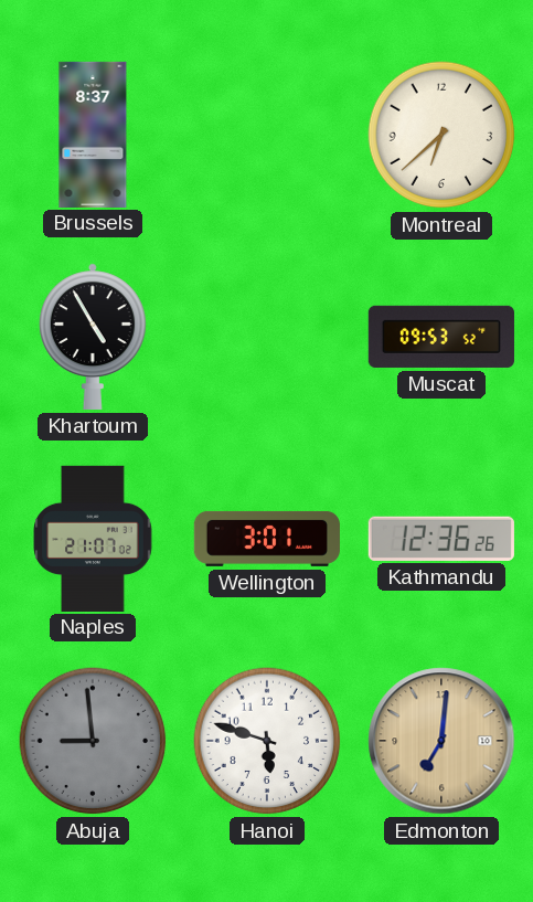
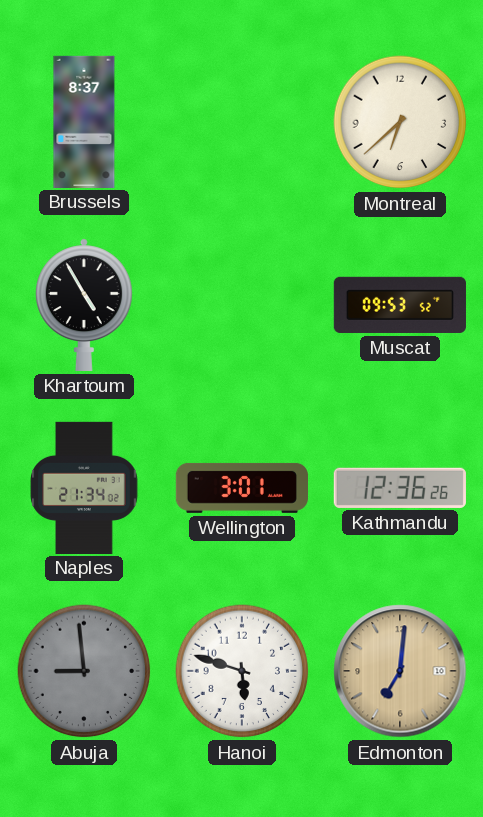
Naples: 21:07 -> 21:34 (84, 487)
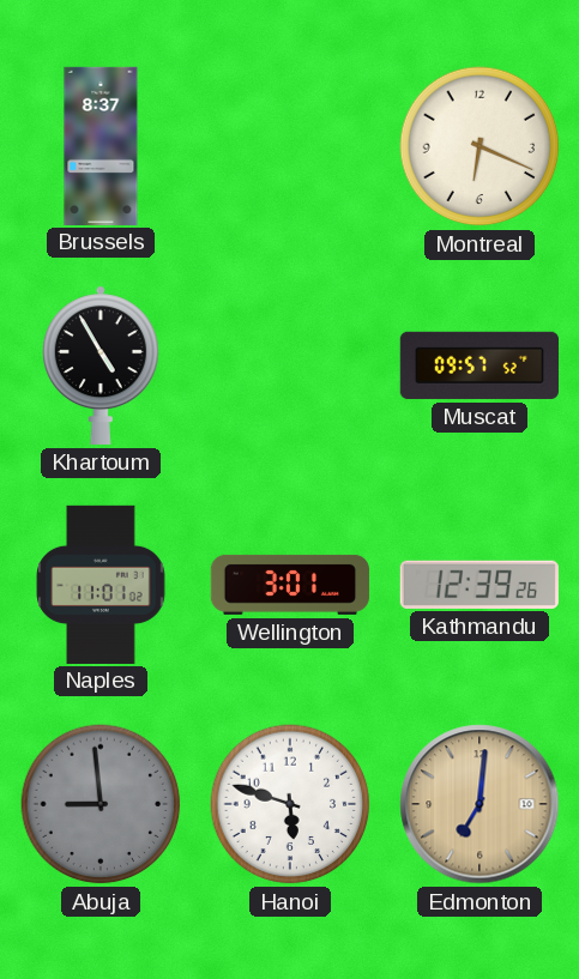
Montreal: 6:38 -> 6:19 (480, 146)
Muscat: 09:53 -> 09:57 (480, 365)
Naples: 21:34 -> 11:01 (101, 584)
Kathmandu: 12:36 -> 12:39 (480, 585)
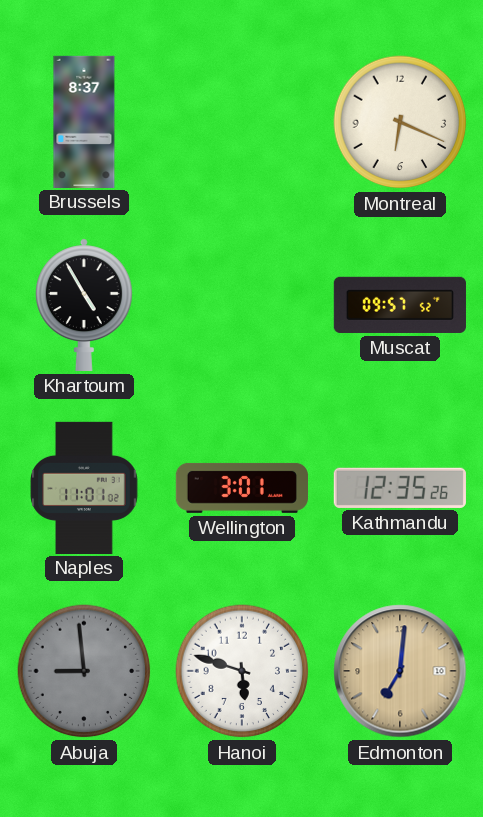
Kathmandu: 12:39 -> 12:35 (400, 488)
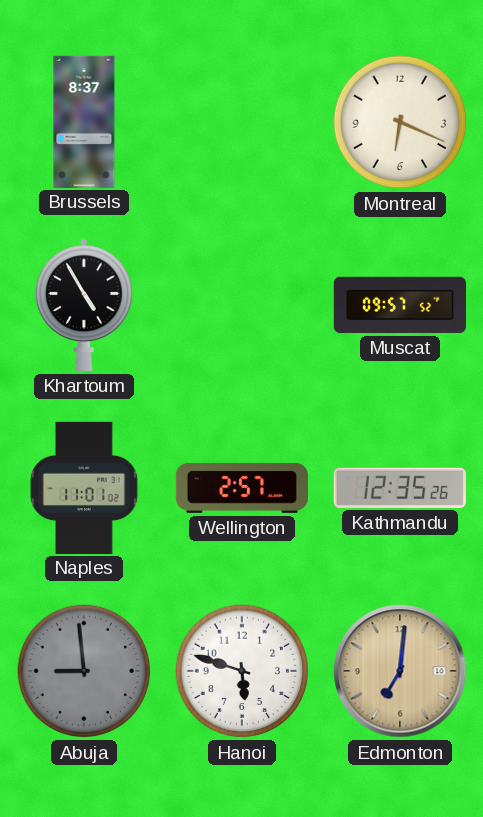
Wellington: 3:01 -> 2:57 (242, 488)
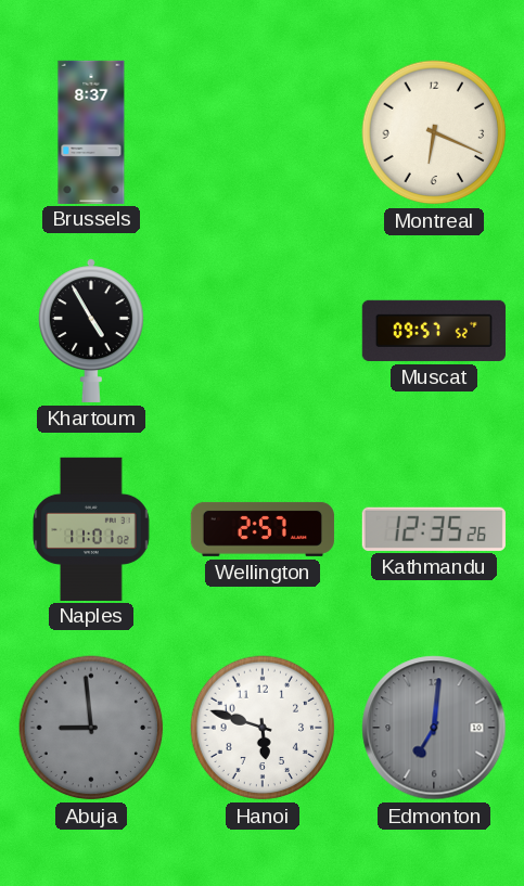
Edmonton dial: champagne -> grey (434, 728)
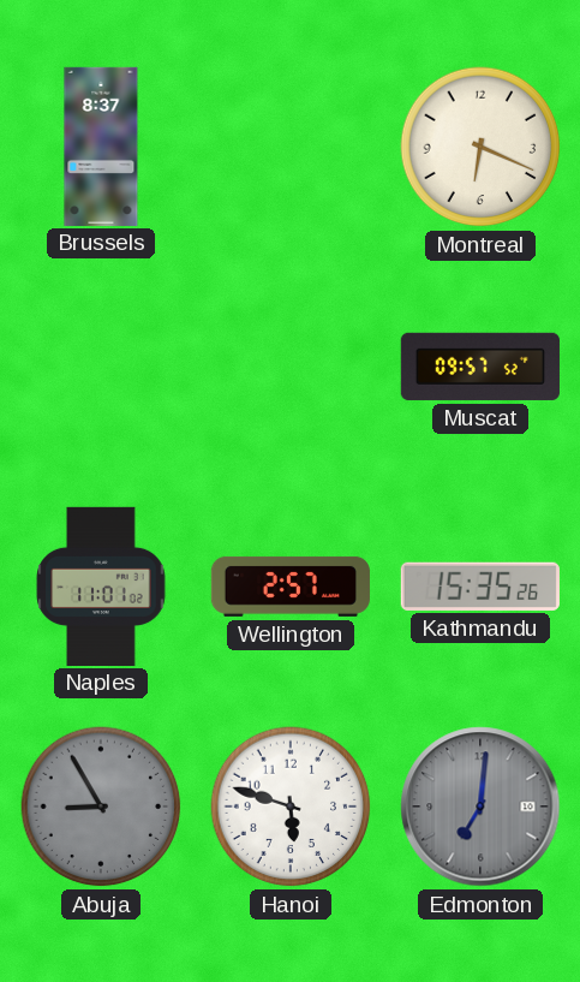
Khartoum: 4:55 -> none (91, 331)
Kathmandu: 12:35 -> 15:35 (480, 587)
Abuja: 8:59 -> 8:55 (101, 807)
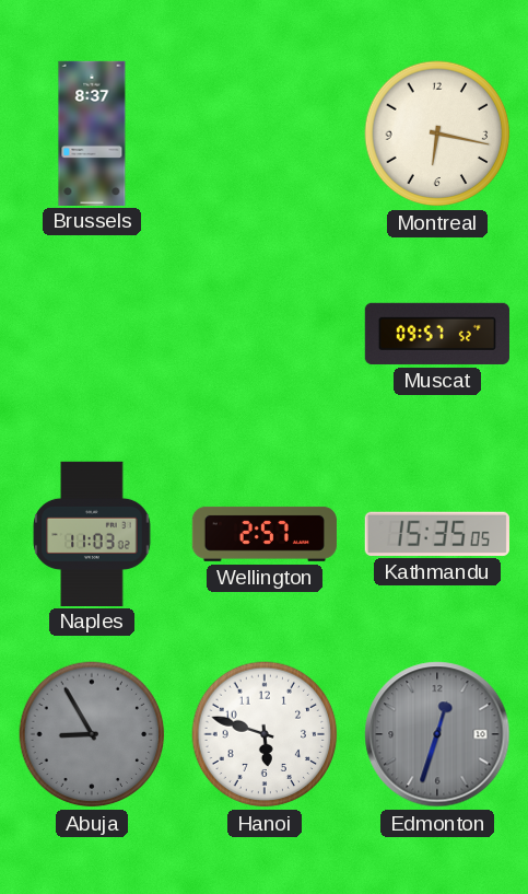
Montreal: 6:19 -> 6:17 (437, 133)
Naples: 11:01 -> 11:03 (92, 533)
Kathmandu: 15:35:26 -> 15:35:05 (437, 534)
Edmonton: 7:01 -> 12:33 (437, 734)
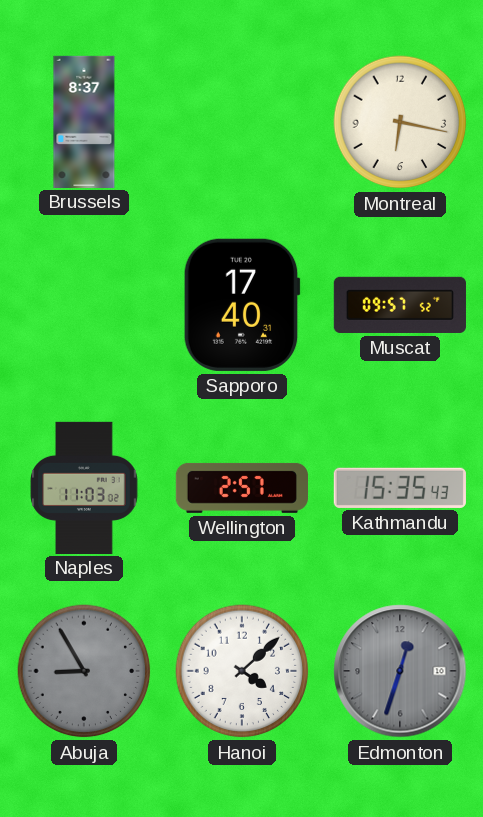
Sapporo: none -> 17:40 (242, 305)
Kathmandu: 15:35:05 -> 15:35:43 (400, 488)
Hanoi: 5:48 -> 4:08 (242, 671)
